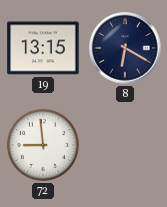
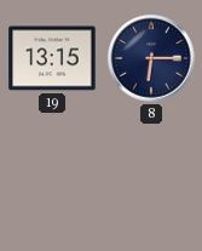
8: 6:20 -> 6:15 (151, 58)
72: 8:59 -> none (43, 145)
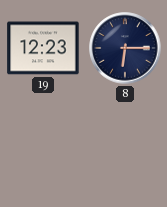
19: 13:15 -> 12:23 (43, 48)
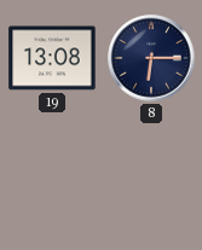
19: 12:23 -> 13:08 (52, 58)
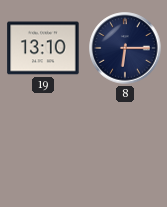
19: 13:08 -> 13:10 (43, 48)
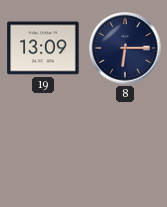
19: 13:10 -> 13:09 (43, 48)
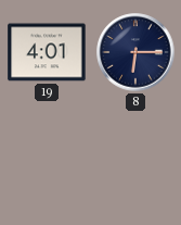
19: 13:09 -> 4:01 (47, 52)
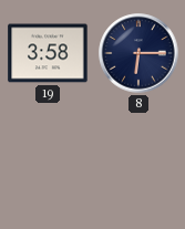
19: 4:01 -> 3:58 (48, 53)
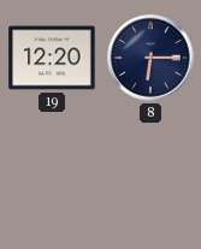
19: 3:58 -> 12:20 (52, 58)
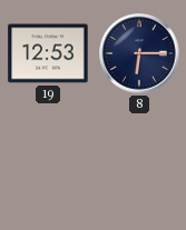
19: 12:20 -> 12:53 (48, 53)
